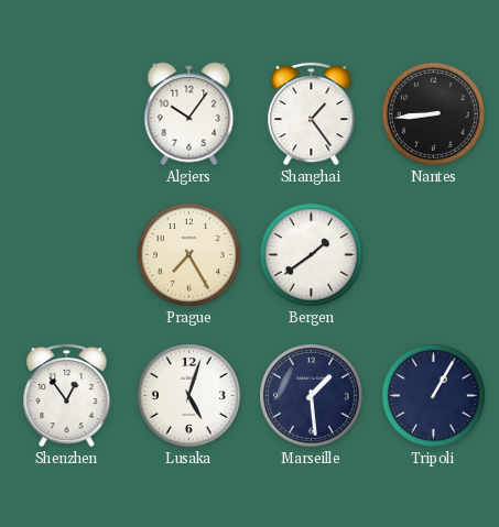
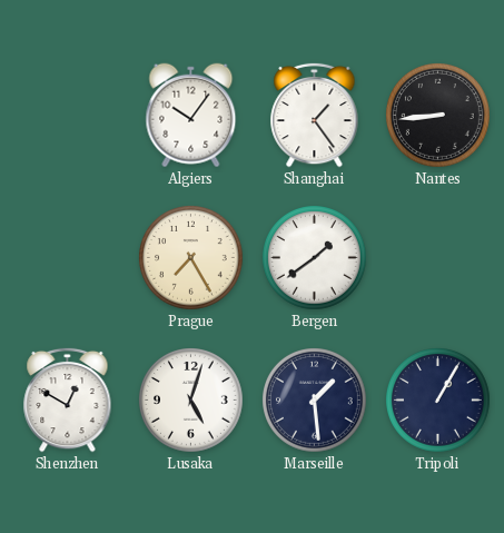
Shenzhen: 12:54 -> 12:50 (68, 399)
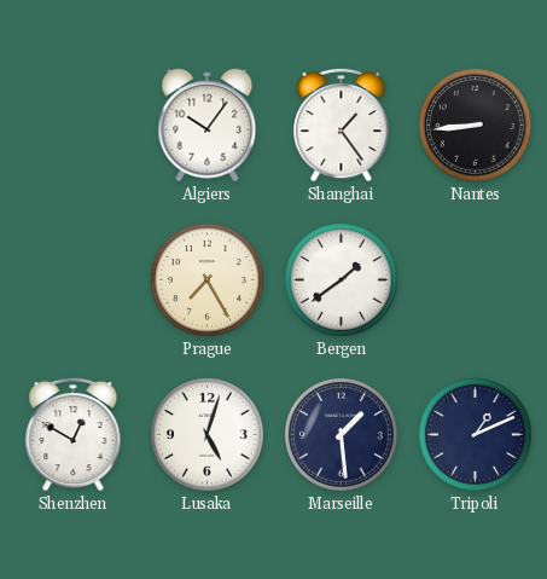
Tripoli: 1:05 -> 1:11 (476, 435)
